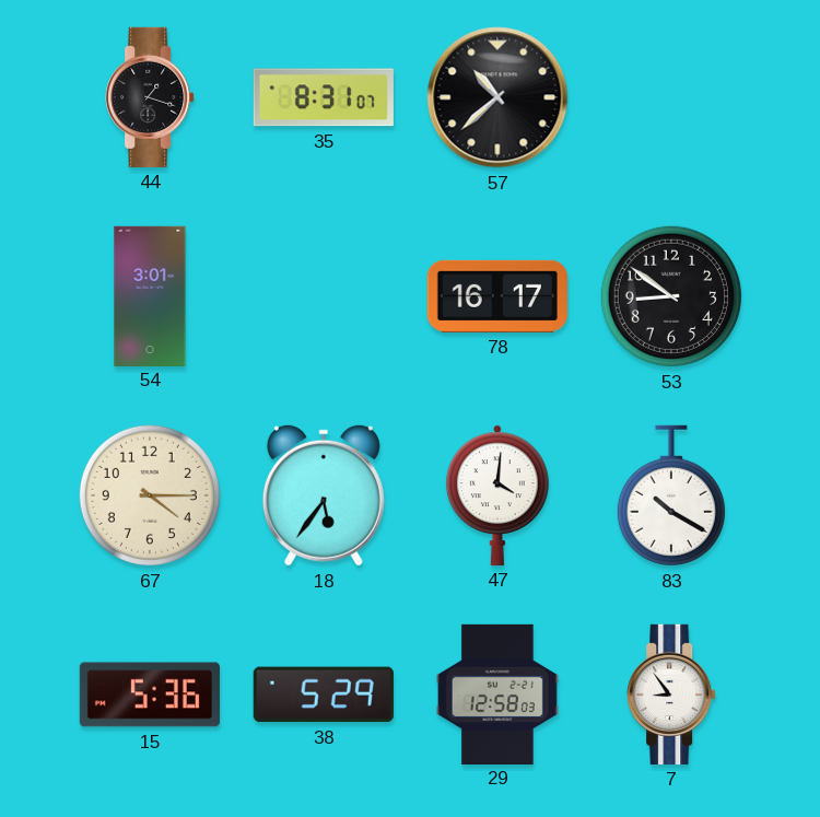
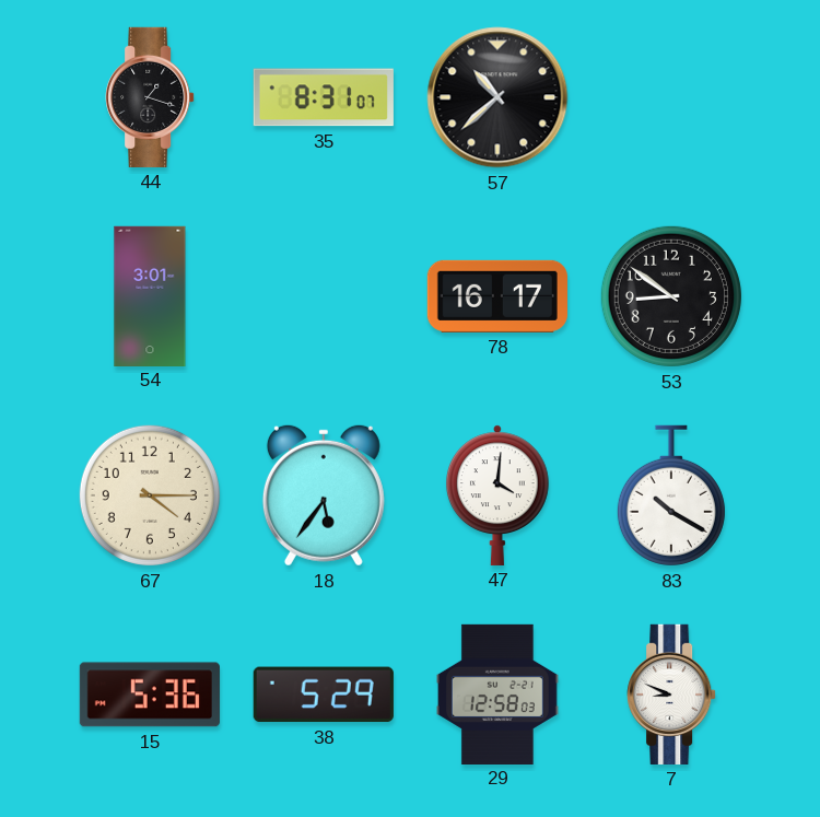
7: 8:54 -> 8:49 (671, 695)
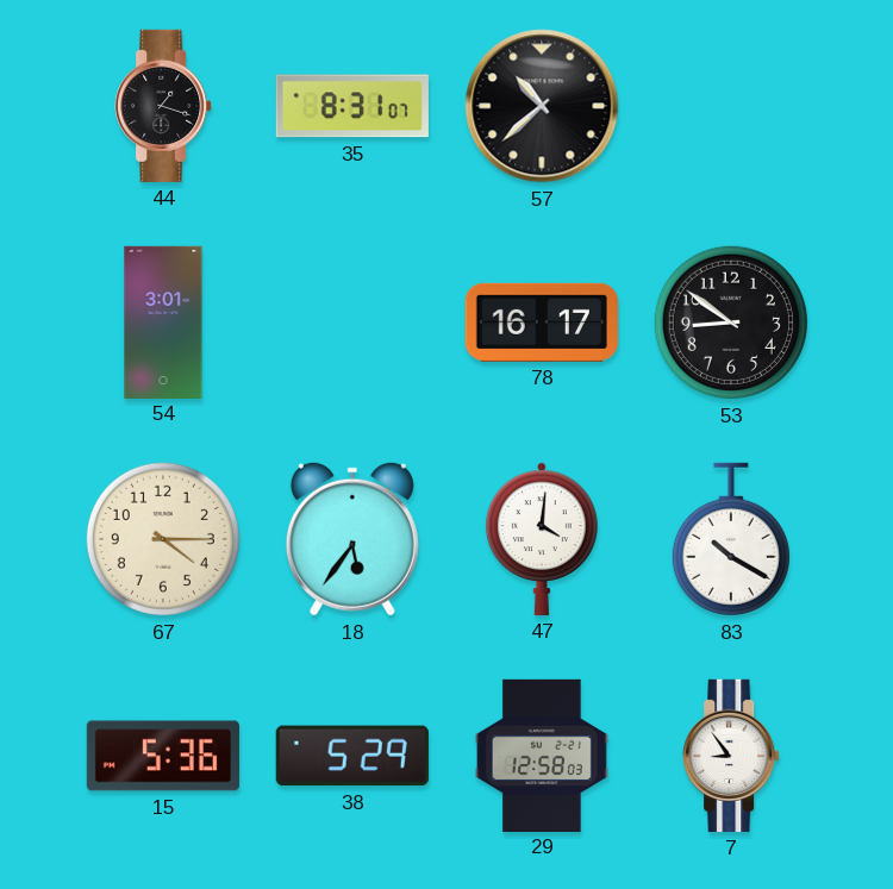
7: 8:49 -> 8:54 (731, 756)
